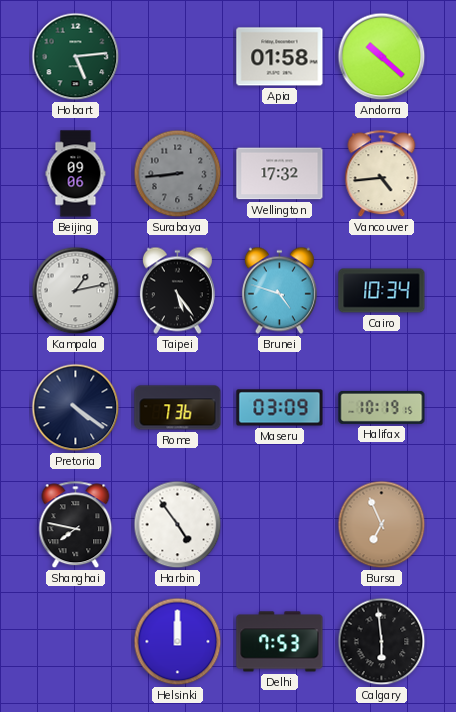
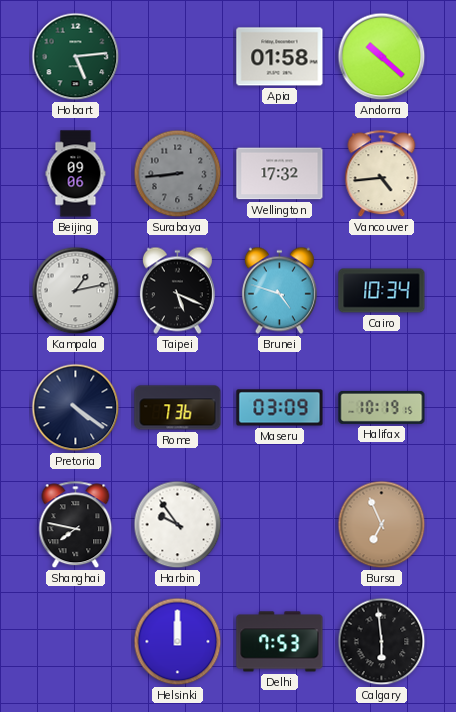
Taipei: 5:24 -> 5:19 (177, 291)
Harbin: 4:54 -> 9:54 (178, 525)
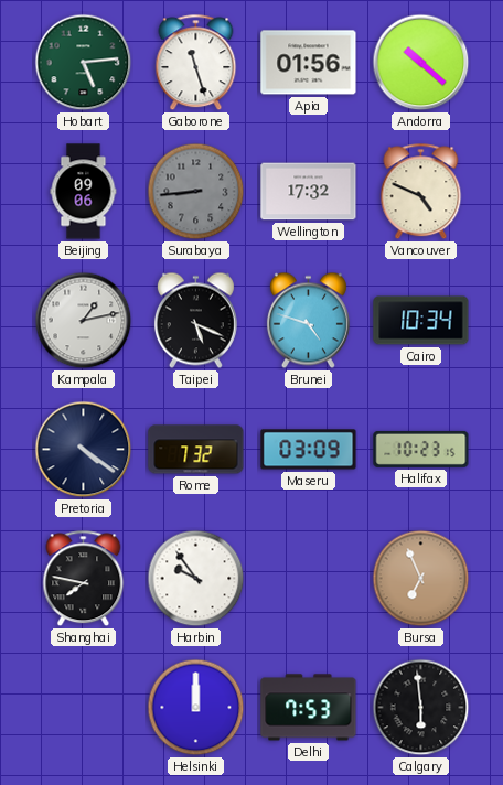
Gaborone: none -> 11:27 (196, 63)
Apia: 01:58 -> 01:56 (309, 63)
Vancouver: 4:44 -> 4:49 (421, 192)
Rome: 7:36 -> 7:32 (196, 450)
Halifax: 10:19 -> 10:23 (421, 449)
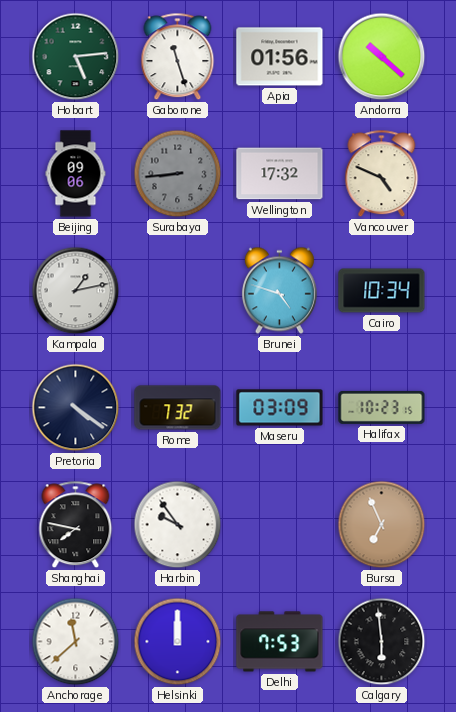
Taipei: 5:19 -> none (195, 321)
Anchorage: none -> 11:38 (76, 642)
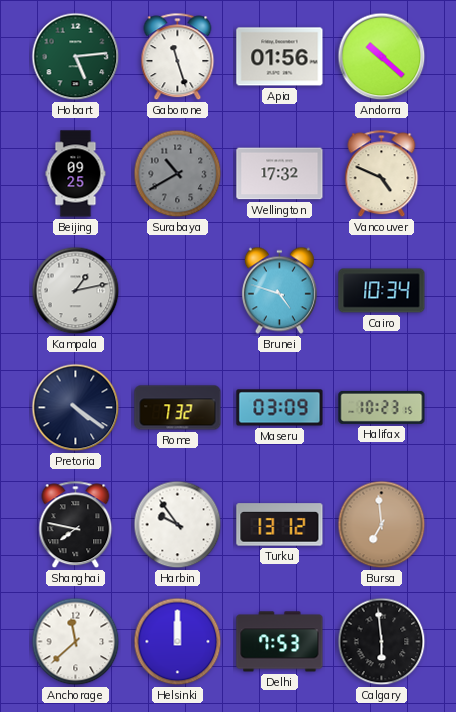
Beijing: 09:06 -> 09:25 (76, 174)
Surabaya: 8:44 -> 10:40 (178, 174)
Turku: none -> 13:12 (280, 525)
Bursa: 6:56 -> 6:59 (382, 525)
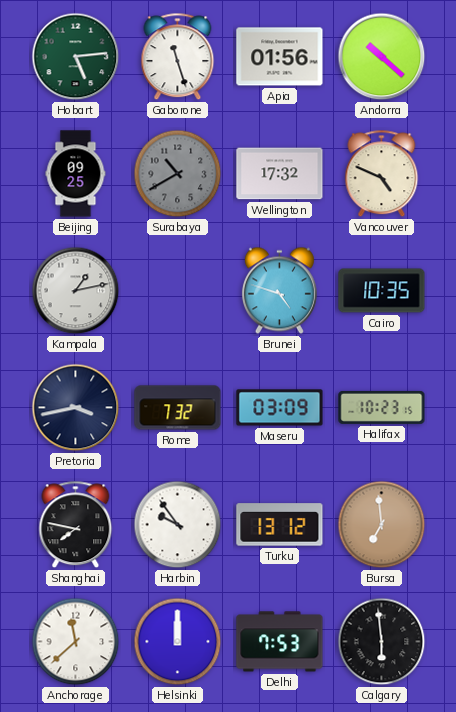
Cairo: 10:34 -> 10:35 (382, 291)
Pretoria: 4:21 -> 3:43 (76, 408)
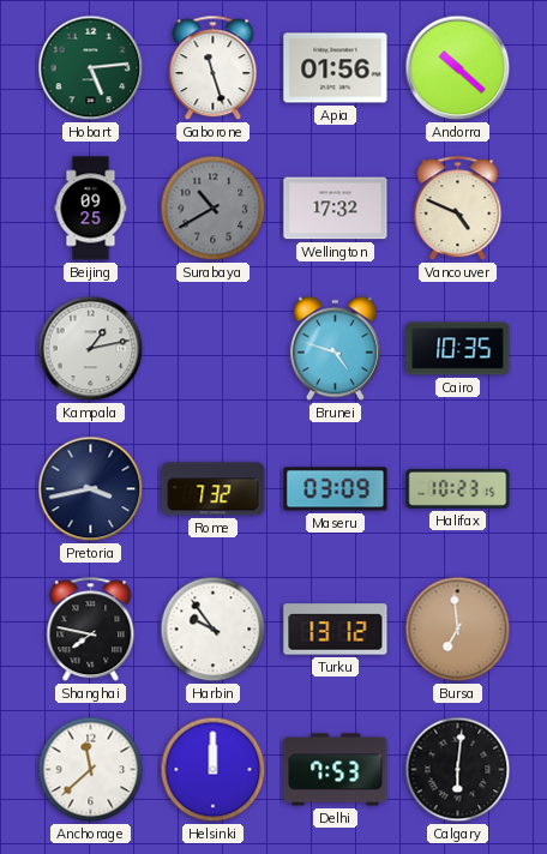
Calgary: 5:59 -> 6:01 (458, 770)
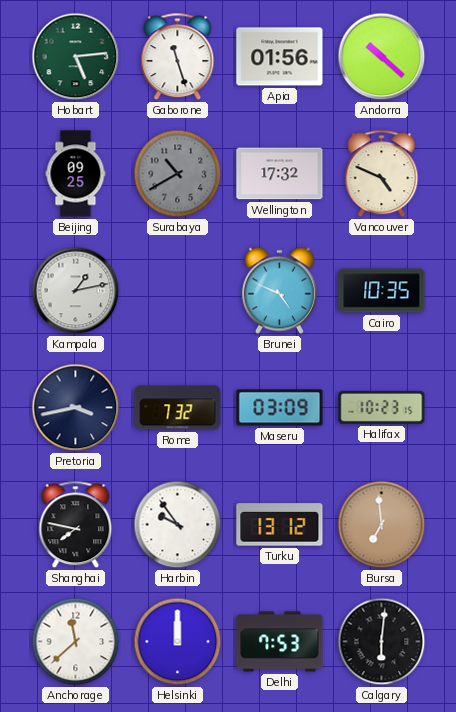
Brunei: 4:48 -> 4:49 (279, 291)
